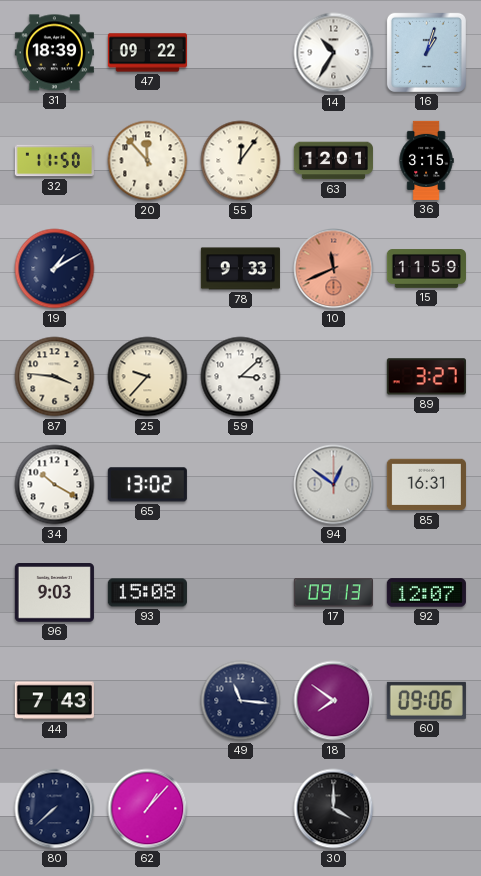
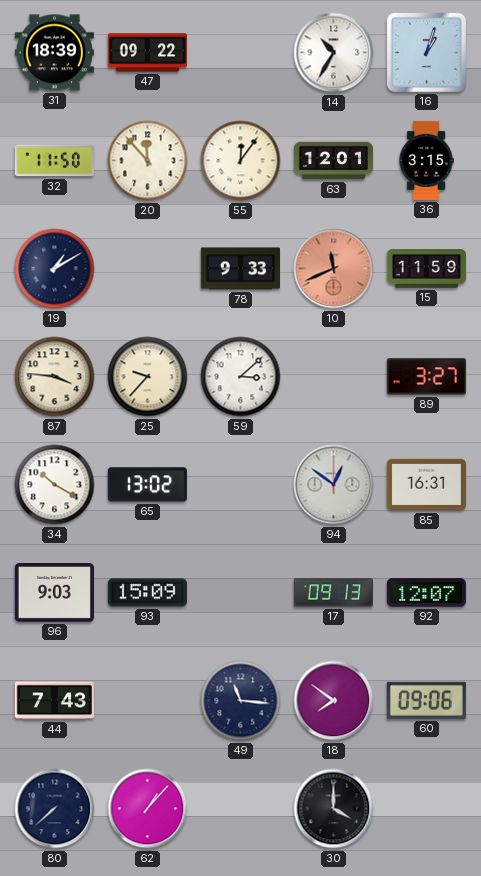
93: 15:08 -> 15:09 (147, 593)
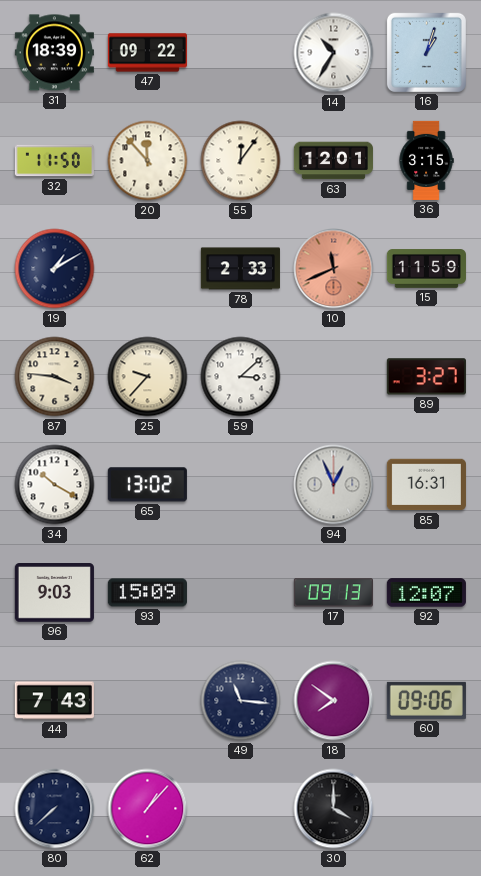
78: 9:33 -> 2:33 (240, 269)
94: 12:51 -> 12:56 (334, 485)
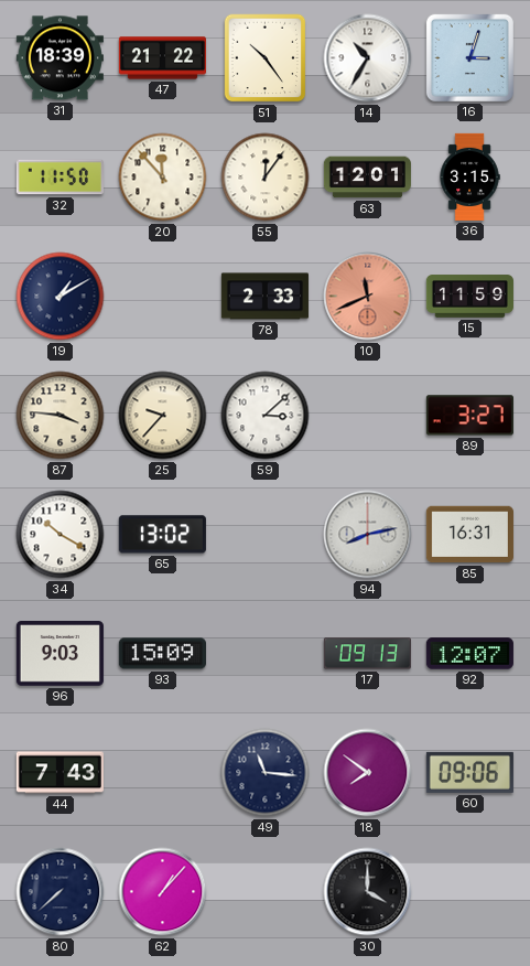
47: 09:22 -> 21:22 (162, 58)
51: none -> 10:24 (266, 58)
16: 1:03 -> 3:03 (469, 57)
94: 12:56 -> 8:13 (368, 535)
